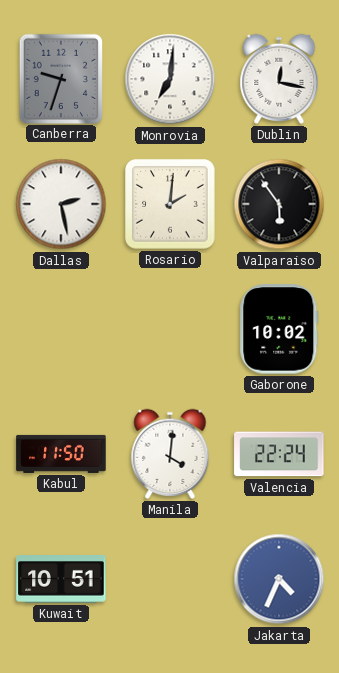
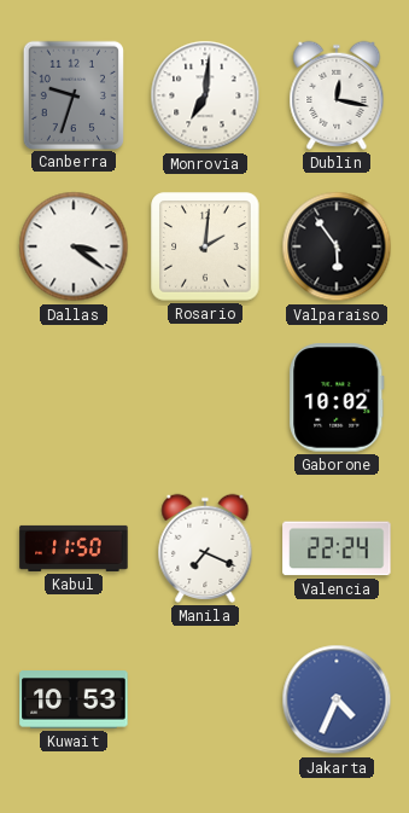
Dallas: 2:28 -> 3:21 (74, 246)
Manila: 4:01 -> 7:19 (205, 548)
Kuwait: 10:51 -> 10:53 (74, 699)
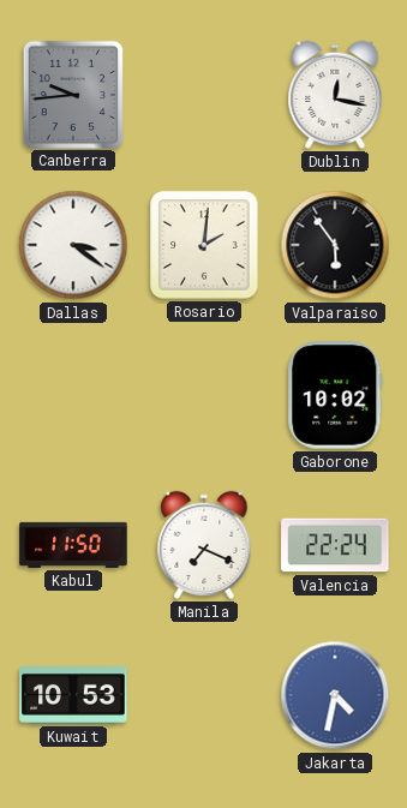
Canberra: 9:33 -> 9:44 (73, 94)
Monrovia: 7:01 -> none (205, 95)
Jakarta: 4:34 -> 4:32 (335, 695)
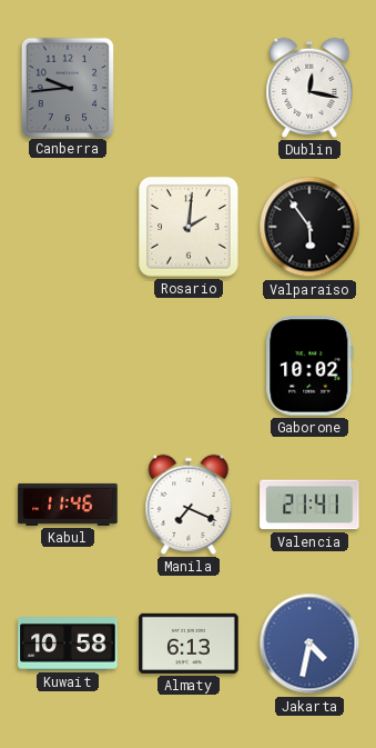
Dallas: 3:21 -> none (73, 245)
Kabul: 11:50 -> 11:46 (68, 505)
Valencia: 22:24 -> 21:41 (309, 505)
Kuwait: 10:53 -> 10:58 (68, 644)
Almaty: none -> 6:13 (189, 644)
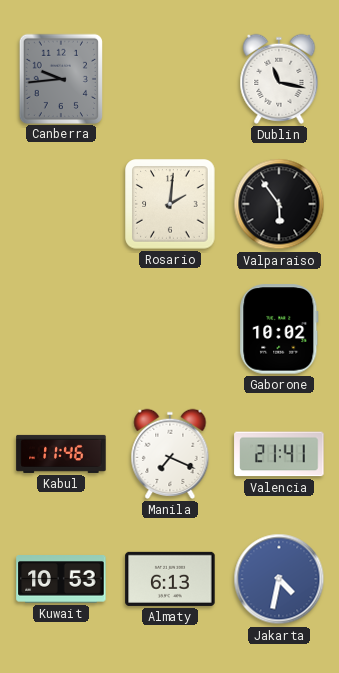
Dublin: 12:17 -> 11:17 (279, 79)
Kuwait: 10:58 -> 10:53 (61, 579)
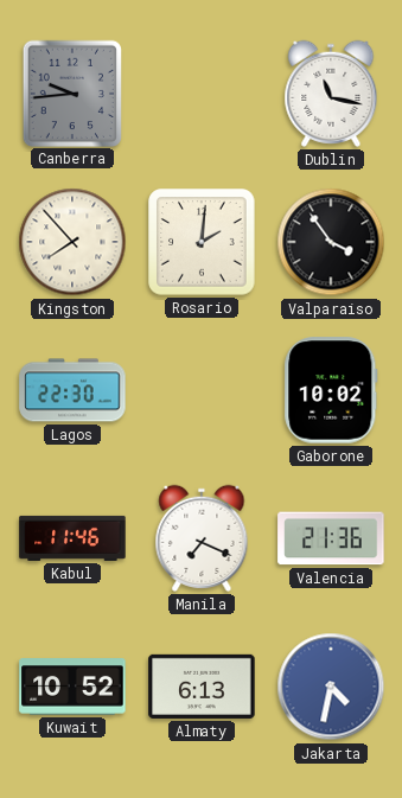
Kingston: none -> 7:53 (72, 242)
Valparaiso: 5:54 -> 3:54 (331, 242)
Lagos: none -> 22:30 (72, 390)
Valencia: 21:41 -> 21:36 (331, 538)
Kuwait: 10:53 -> 10:52 (72, 687)
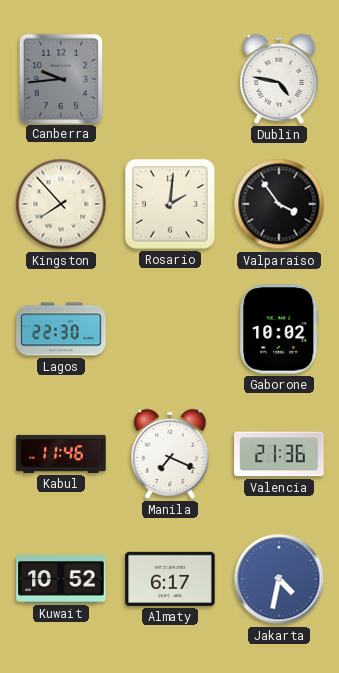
Dublin: 11:17 -> 4:47 (279, 79)
Almaty: 6:13 -> 6:17 (170, 579)
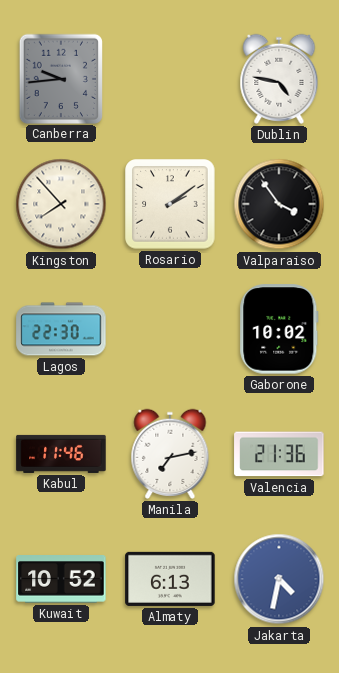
Rosario: 2:01 -> 2:09 (170, 204)
Manila: 7:19 -> 7:13 (170, 454)
Almaty: 6:17 -> 6:13 (170, 579)
